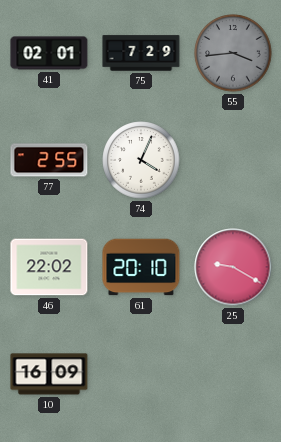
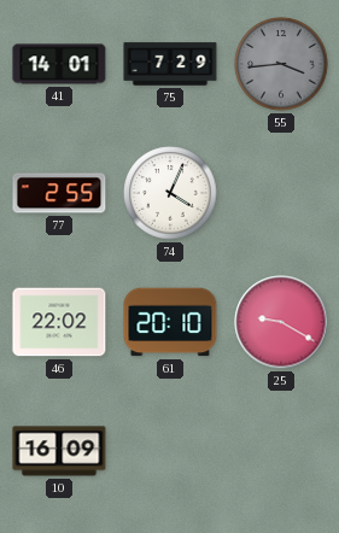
41: 02:01 -> 14:01 (59, 64)
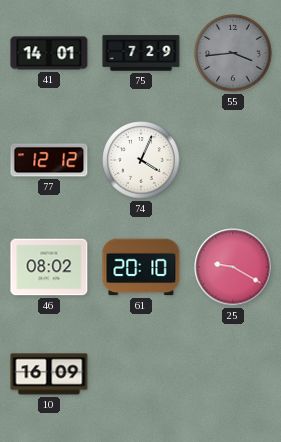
77: 2:55 -> 12:12 (49, 160)
46: 22:02 -> 08:02 (49, 267)
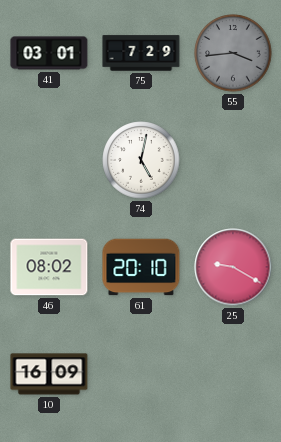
41: 14:01 -> 03:01 (49, 53)
77: 12:12 -> none (49, 160)
74: 4:04 -> 5:02 (141, 160)
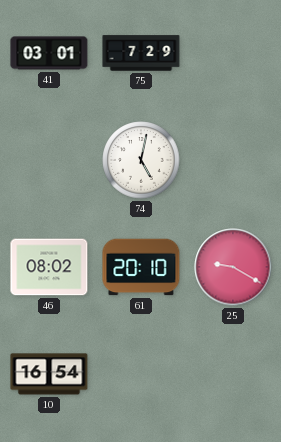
55: 3:44 -> none (233, 53)
10: 16:09 -> 16:54 (49, 374)
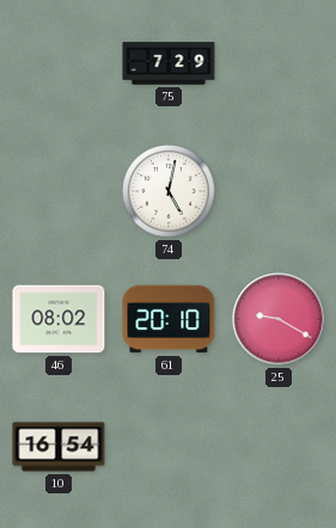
41: 03:01 -> none (49, 53)
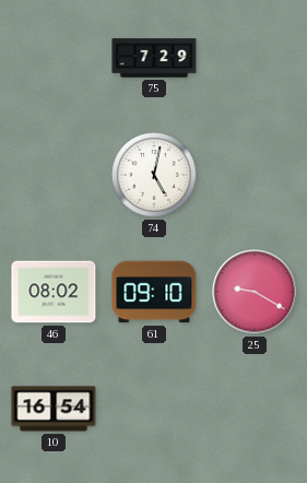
61: 20:10 -> 09:10 (154, 292)
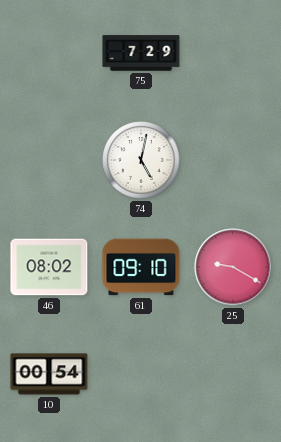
10: 16:54 -> 00:54 (49, 374)
